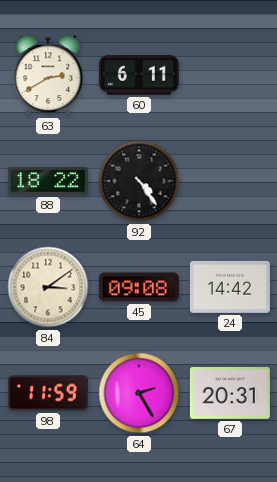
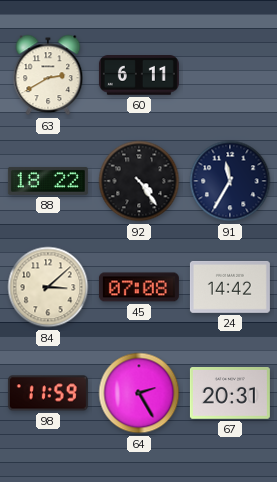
91: none -> 11:35 (230, 181)
84: 3:09 -> 3:08 (48, 287)
45: 09:08 -> 07:08 (139, 287)
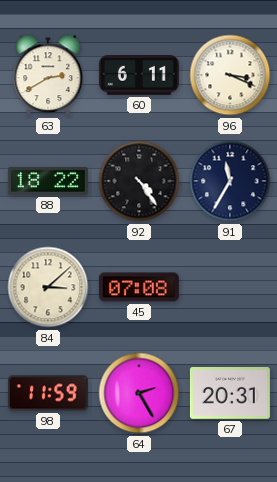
96: none -> 3:19 (230, 75)
24: 14:42 -> none (230, 287)
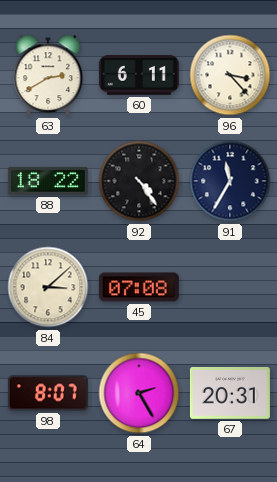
96: 3:19 -> 3:23 (230, 75)
98: 11:59 -> 8:07 (48, 393)
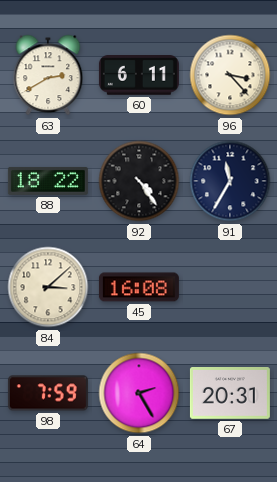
45: 07:08 -> 16:08 (139, 287)
98: 8:07 -> 7:59 (48, 393)
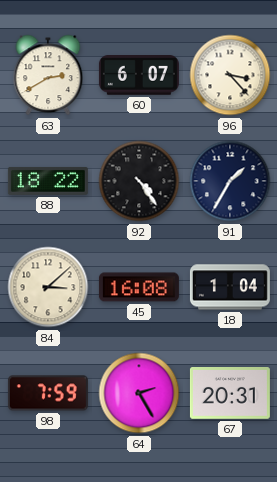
60: 6:11 -> 6:07 (139, 75)
91: 11:35 -> 1:35 (230, 181)
18: none -> 1:04 (230, 287)
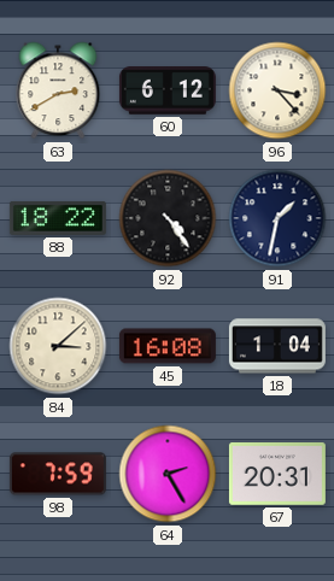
60: 6:07 -> 6:12 (168, 90)
91: 1:35 -> 1:32 (277, 218)
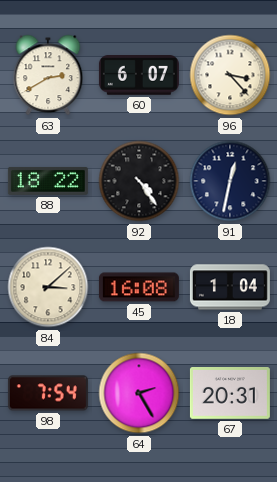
60: 6:12 -> 6:07 (139, 75)
91: 1:32 -> 12:32 (230, 181)
98: 7:59 -> 7:54 (48, 393)
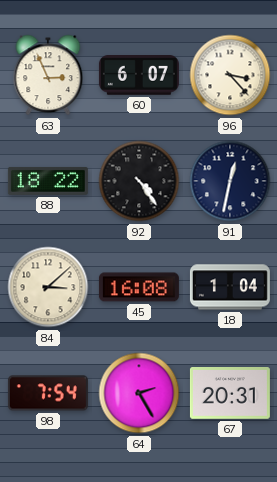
63: 2:40 -> 2:56 (48, 75)
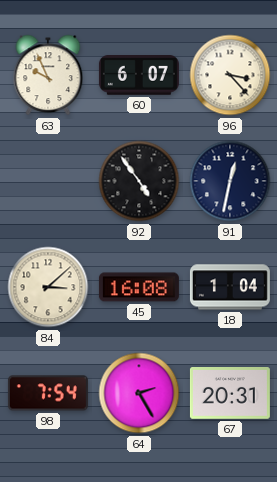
63: 2:56 -> 9:56 (48, 75)
88: 18:22 -> none (48, 181)
92: 4:24 -> 4:54 (139, 181)
